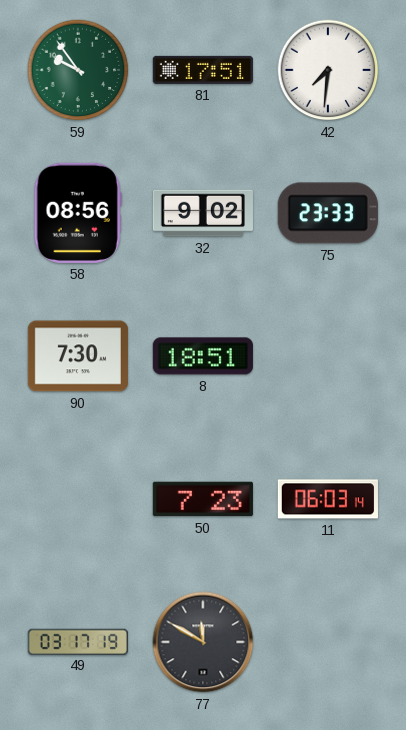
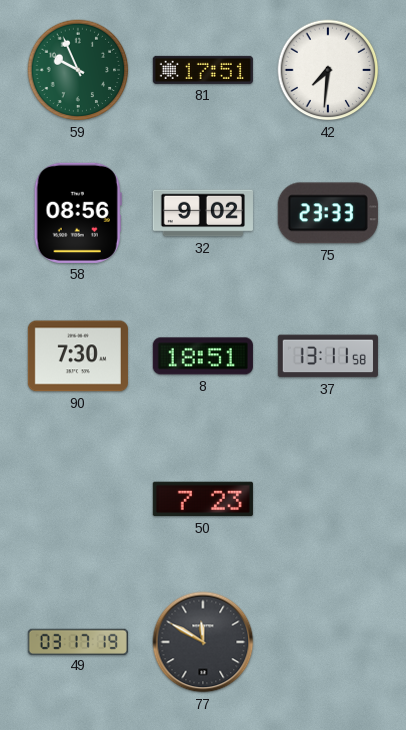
59: 9:54 -> 9:56 (78, 70)
37: none -> 13:11 (328, 356)
11: 06:03 -> none (328, 499)
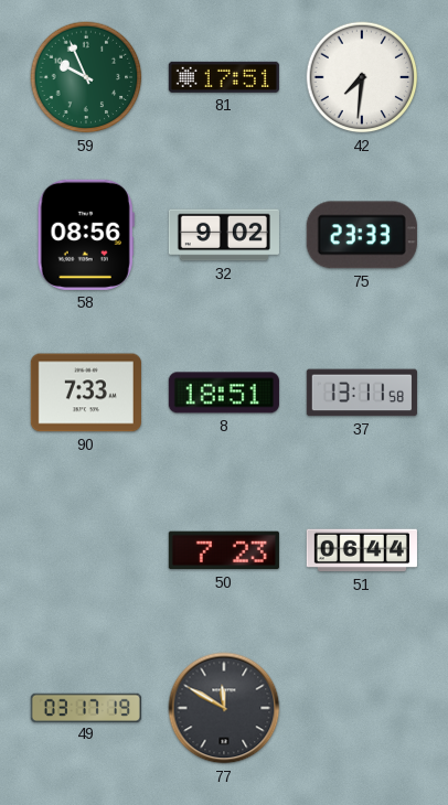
90: 7:30 -> 7:33 (86, 393)
51: none -> 06:44 (362, 550)
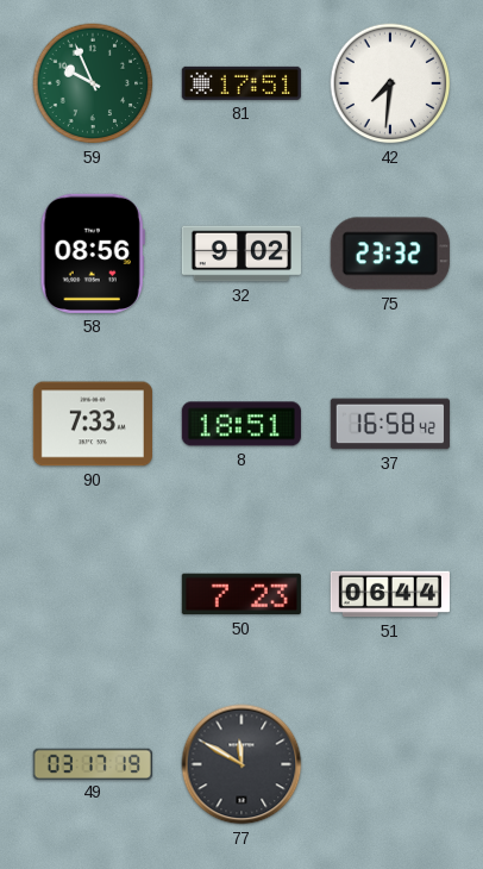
75: 23:33 -> 23:32 (390, 254)
37: 13:11 -> 16:58 (390, 424)
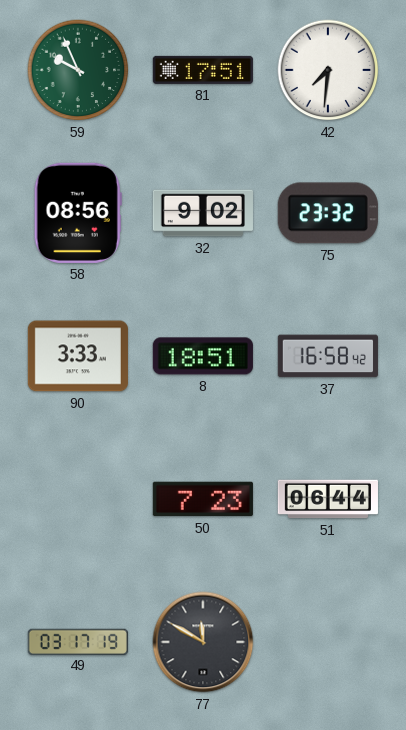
90: 7:33 -> 3:33 (78, 356)
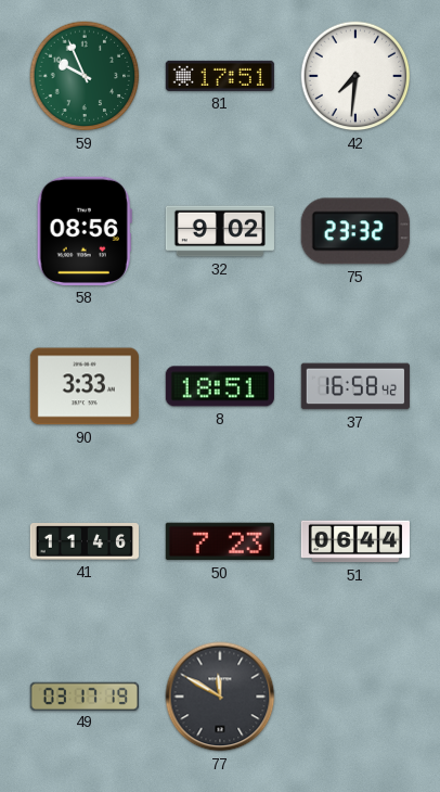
41: none -> 11:46 (85, 541)
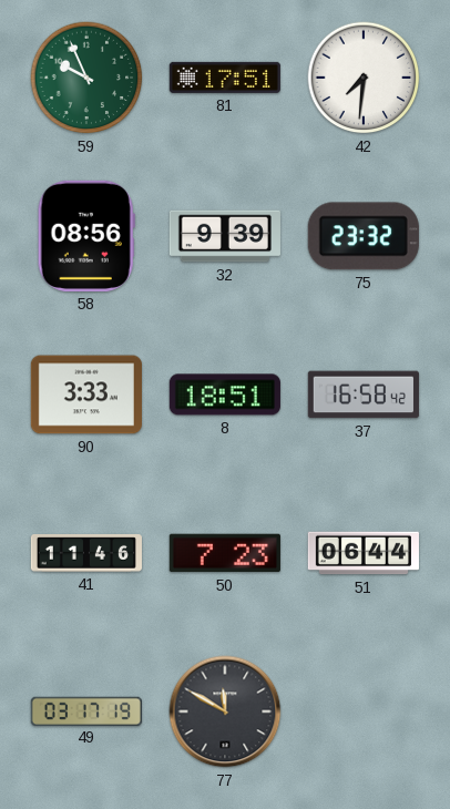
32: 9:02 -> 9:39 (225, 236)
